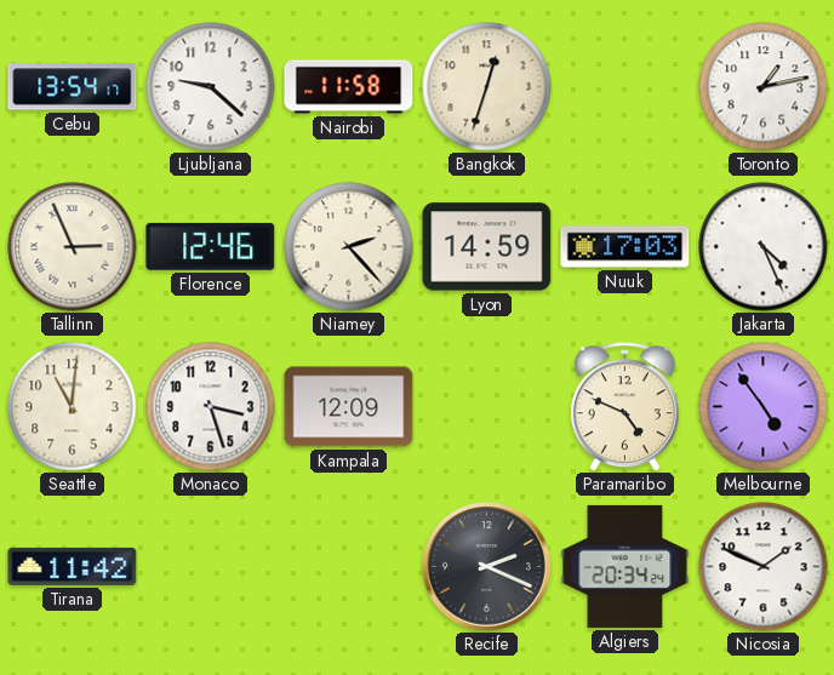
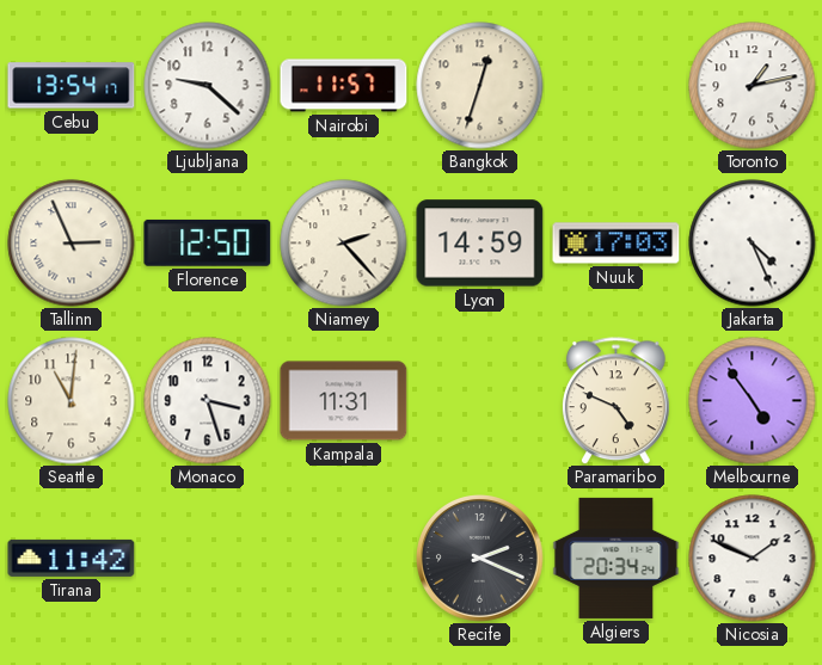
Nairobi: 11:58 -> 11:57 (344, 86)
Florence: 12:46 -> 12:50 (208, 242)
Kampala: 12:09 -> 11:31 (344, 401)
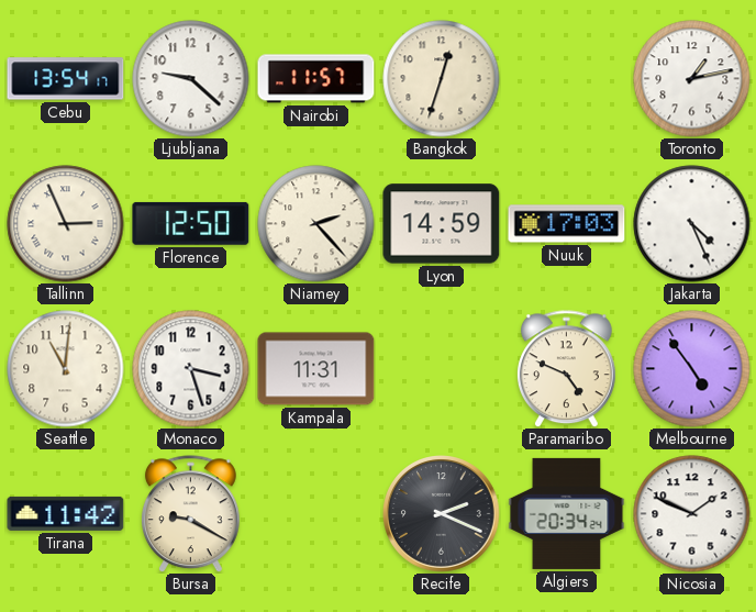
Bursa: none -> 9:20 (190, 514)
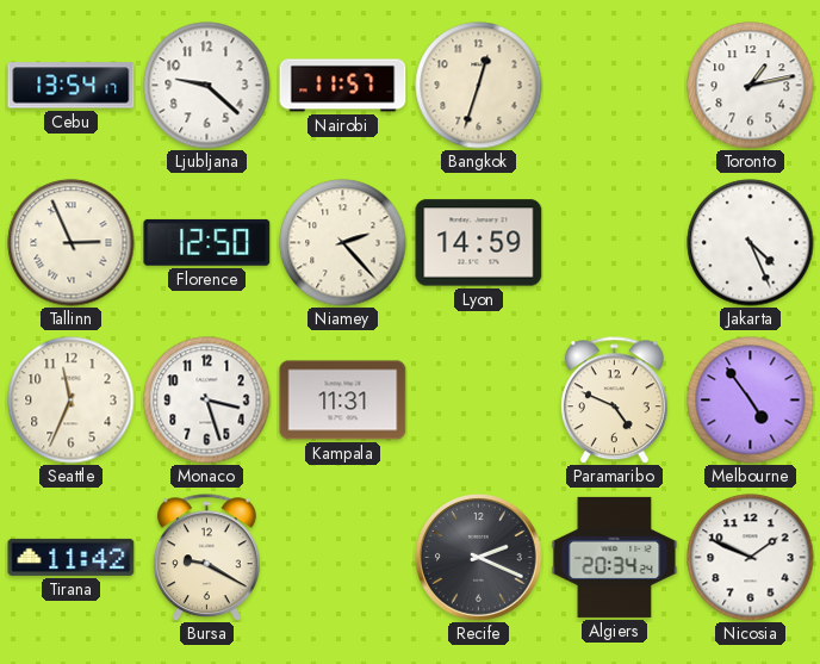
Nuuk: 17:03 -> none (567, 224)
Seattle: 11:01 -> 11:34 (72, 401)
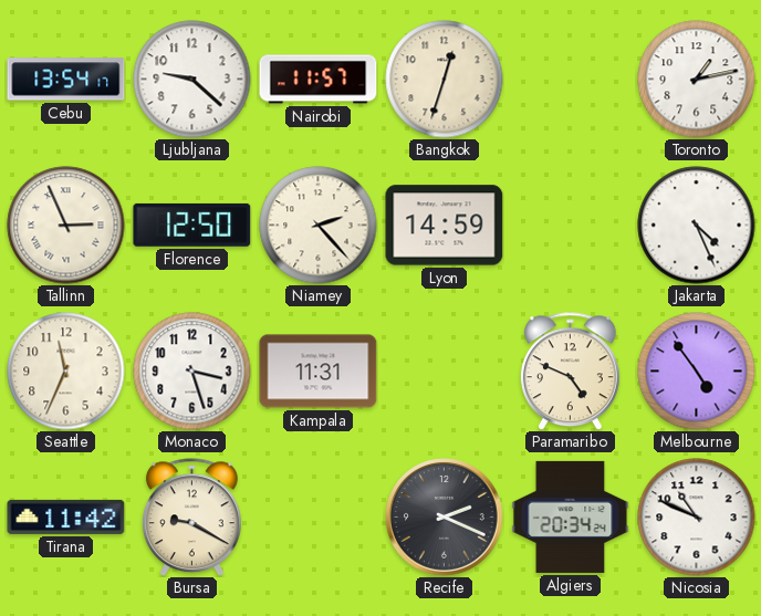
Nicosia: 1:49 -> 10:49 (697, 518)
